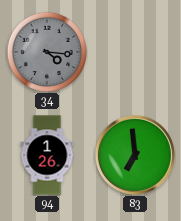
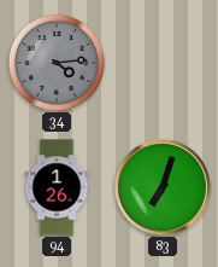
34: 4:16 -> 4:14 (55, 62)
83: 6:59 -> 7:03 (163, 187)
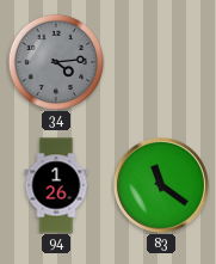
83: 7:03 -> 11:21 (161, 185)
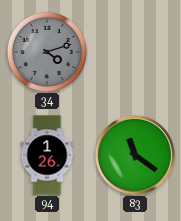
34: 4:14 -> 4:12 (46, 51)
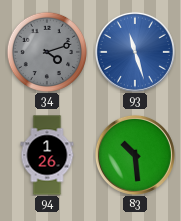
93: none -> 11:27 (135, 52)
83: 11:21 -> 10:29 (135, 155)
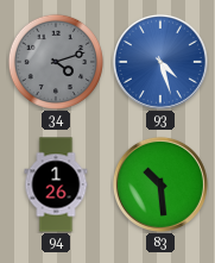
93: 11:27 -> 4:27 (160, 62)
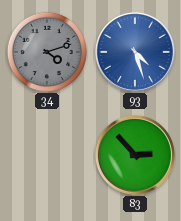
94: 1:26 -> none (56, 184)
83: 10:29 -> 2:53 (135, 155)
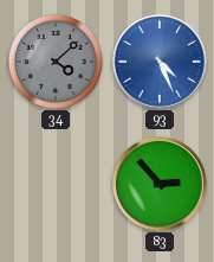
34: 4:12 -> 4:08 (54, 60)
93: 4:27 -> 4:26 (160, 62)
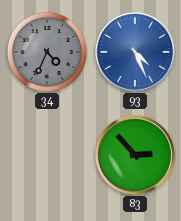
34: 4:08 -> 4:34 (46, 51)
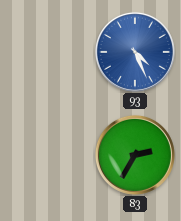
34: 4:34 -> none (46, 51)
83: 2:53 -> 2:35 (135, 155)
